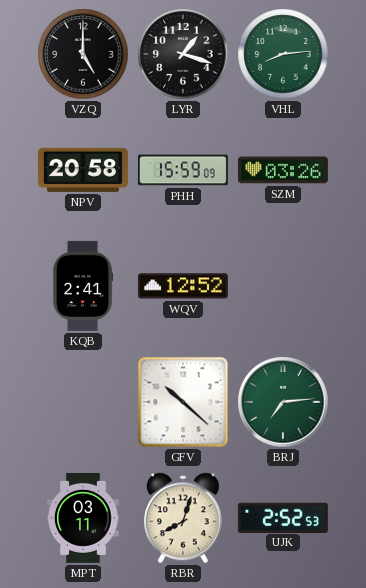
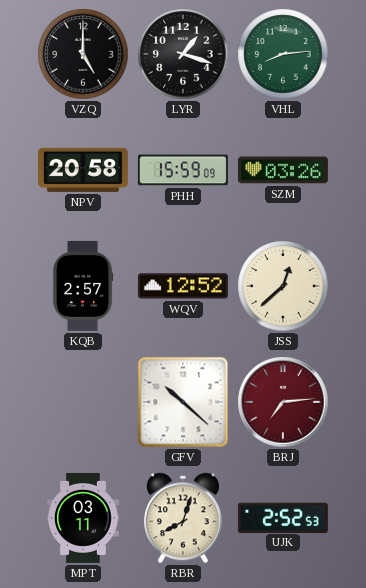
KQB: 2:41 -> 2:57 (83, 286)
JSS: none -> 12:38 (283, 286)
BRJ dial: green -> burgundy (283, 402)
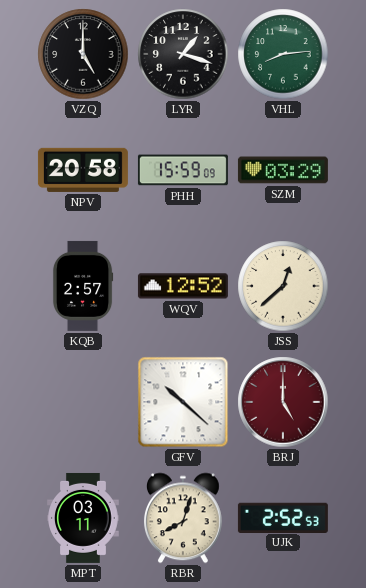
SZM: 03:26 -> 03:29 (283, 170)
BRJ: 7:14 -> 5:00 (283, 402)
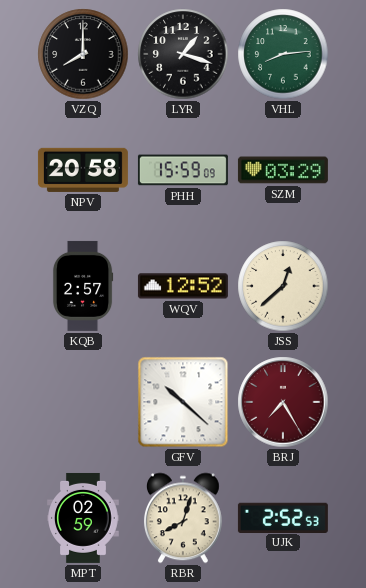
VZQ: 5:00 -> 8:00 (83, 54)
BRJ: 5:00 -> 7:25 (283, 402)
MPT: 03:11 -> 02:59 (83, 518)
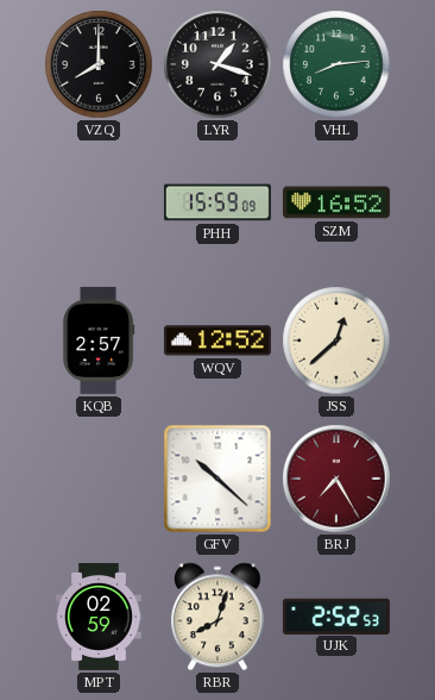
NPV: 20:58 -> none (83, 170)
SZM: 03:29 -> 16:52 (336, 202)
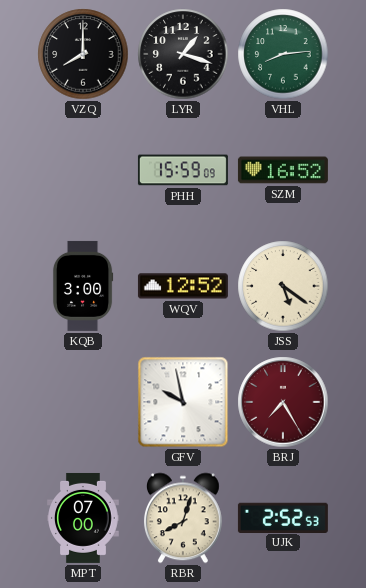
KQB: 2:57 -> 3:00 (83, 286)
JSS: 12:38 -> 5:21 (283, 286)
GFV: 10:22 -> 9:58 (183, 402)
MPT: 02:59 -> 07:00 (83, 518)
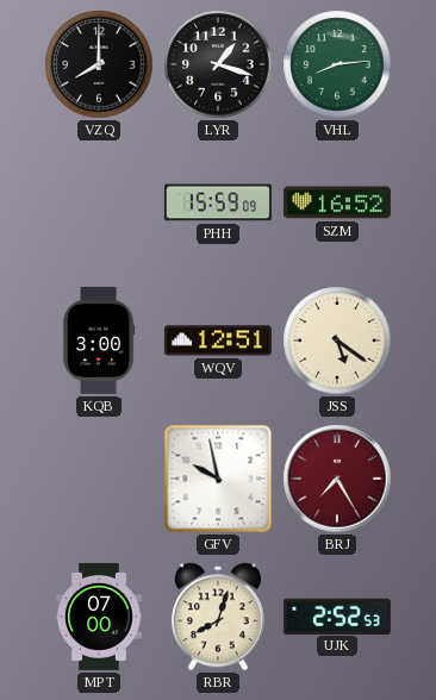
WQV: 12:52 -> 12:51 (218, 340)
